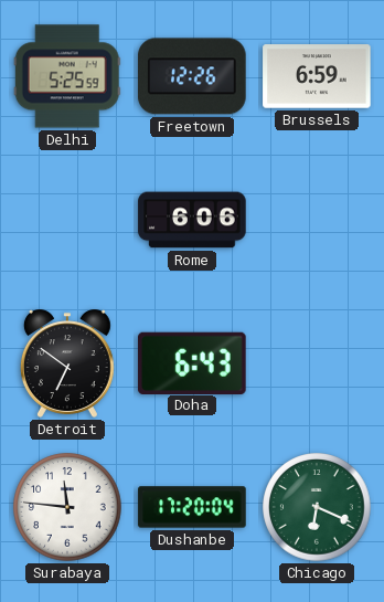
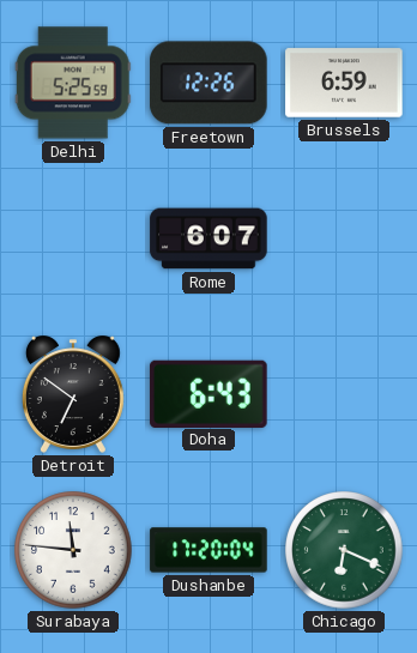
Rome: 6:06 -> 6:07 (208, 238)
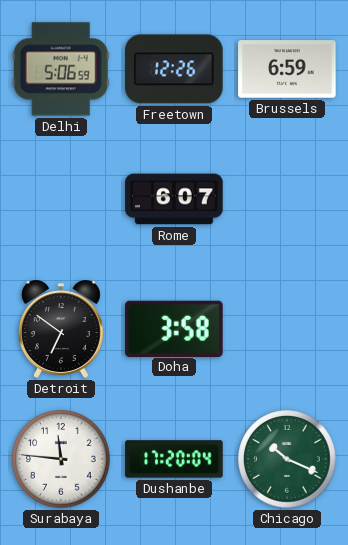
Delhi: 5:25 -> 5:06 (61, 69)
Doha: 6:43 -> 3:58 (174, 328)
Chicago: 6:19 -> 10:19 (287, 459)
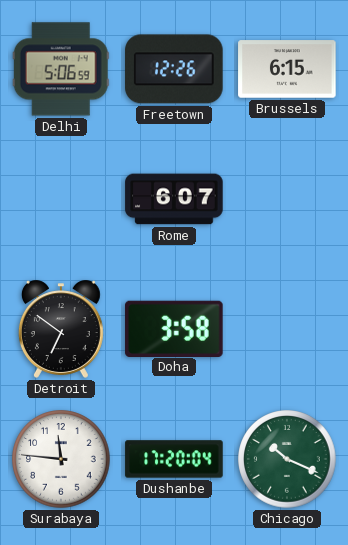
Brussels: 6:59 -> 6:15 (287, 69)
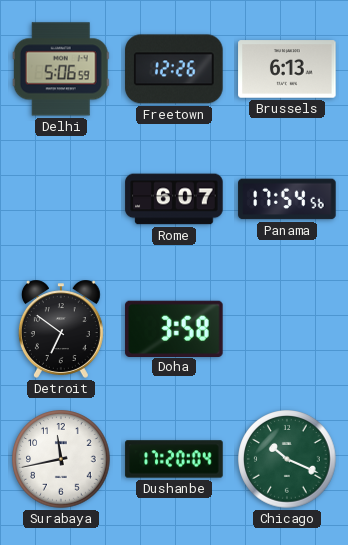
Brussels: 6:15 -> 6:13 (287, 69)
Panama: none -> 17:54 (287, 199)
Surabaya: 11:46 -> 11:43 (61, 459)
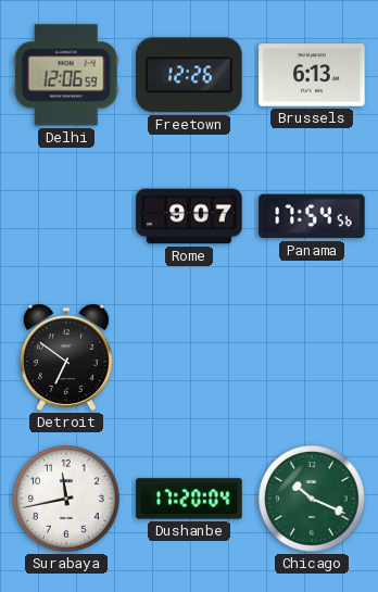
Delhi: 5:06 -> 12:06 (66, 75)
Rome: 6:07 -> 9:07 (189, 216)
Doha: 3:58 -> none (174, 328)
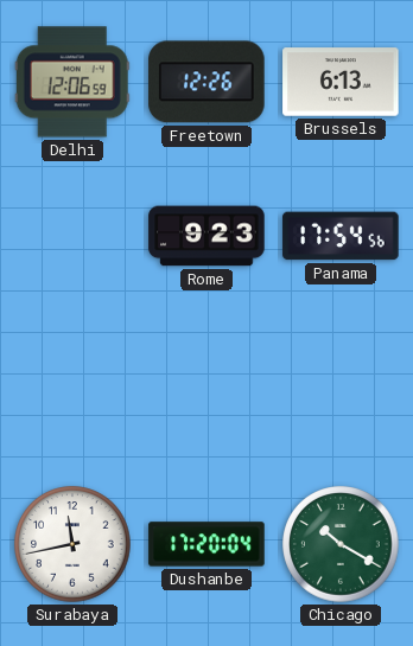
Rome: 9:07 -> 9:23 (206, 236)
Detroit: 6:51 -> none (66, 357)
Chicago: 10:19 -> 10:20 (341, 544)
